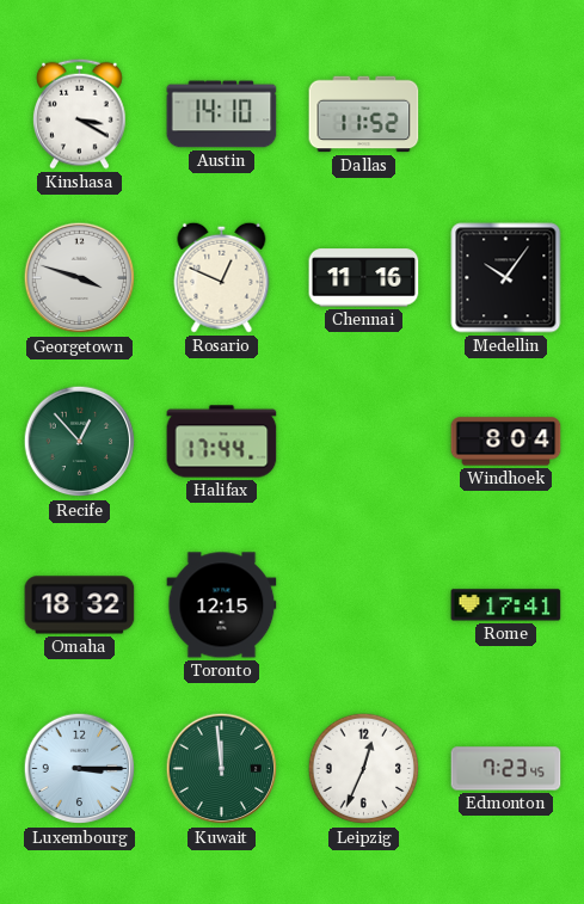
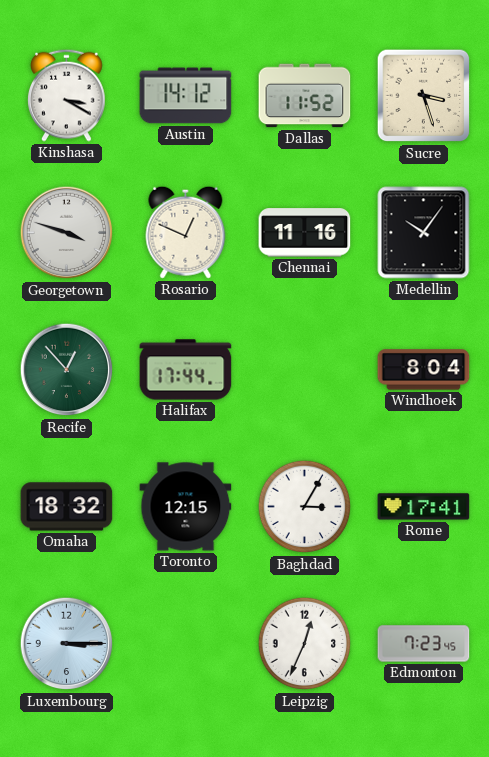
Austin: 14:10 -> 14:12 (186, 96)
Sucre: none -> 3:27 (424, 96)
Baghdad: none -> 3:05 (305, 507)
Kuwait: 11:59 -> none (222, 769)
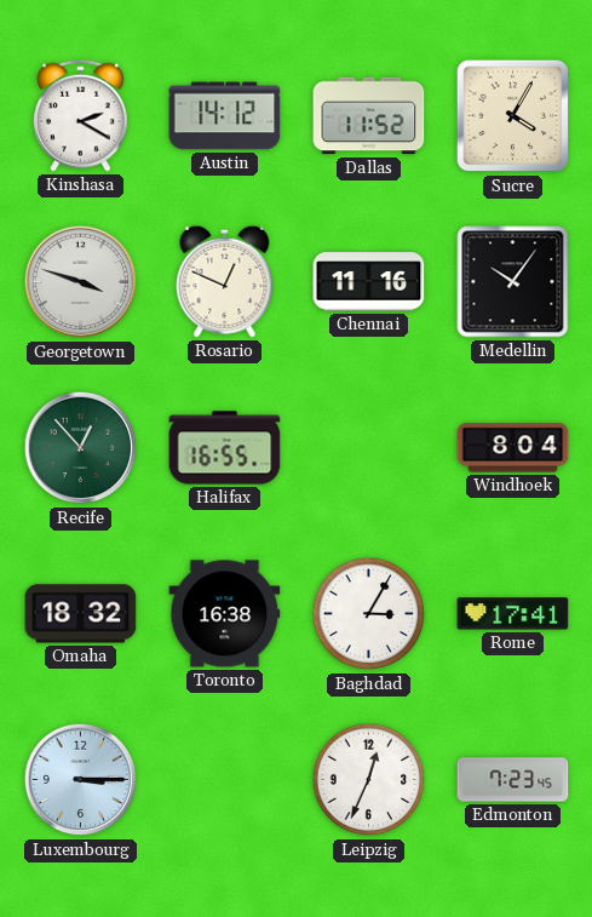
Kinshasa: 3:20 -> 2:20 (81, 115)
Sucre: 3:27 -> 4:05 (513, 116)
Halifax: 17:44 -> 16:55 (225, 448)
Toronto: 12:15 -> 16:38 (225, 614)
